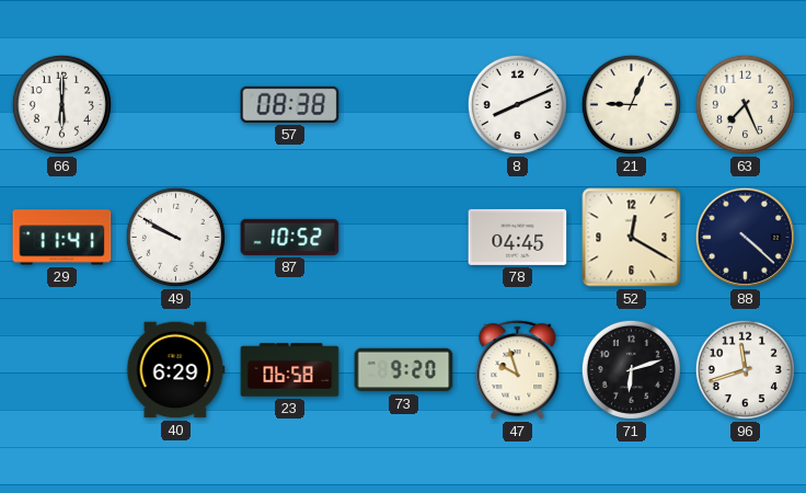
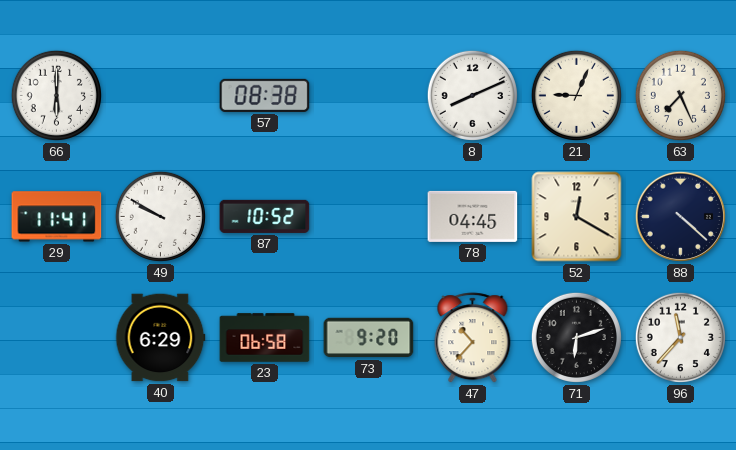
47: 9:57 -> 10:37 (473, 338)
96: 11:42 -> 11:37 (680, 337)
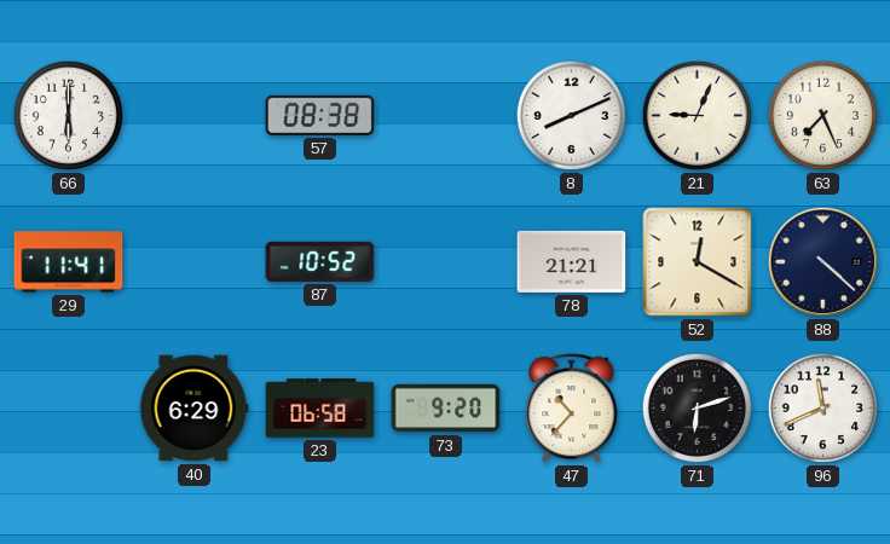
49: 9:50 -> none (160, 216)
78: 04:45 -> 21:21 (572, 261)
96: 11:37 -> 11:41 (822, 407)
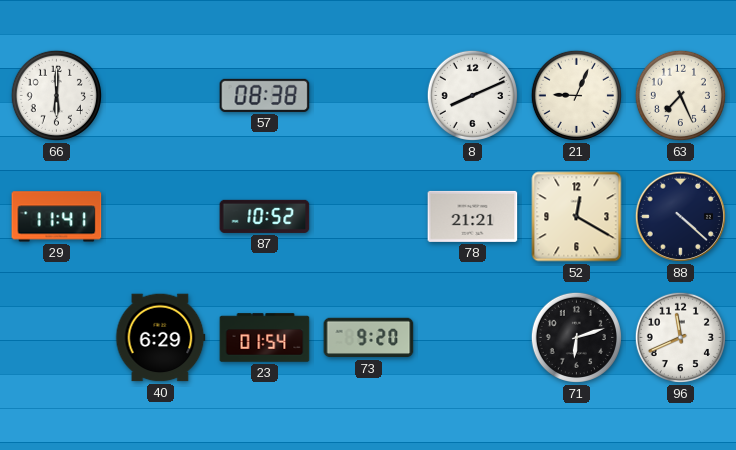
23: 06:58 -> 01:54 (265, 338)
47: 10:37 -> none (572, 409)
